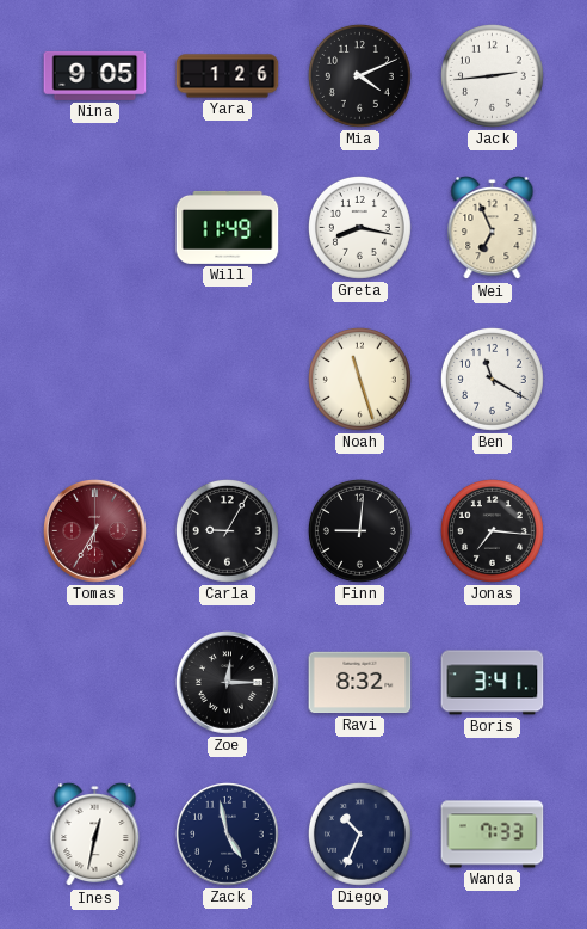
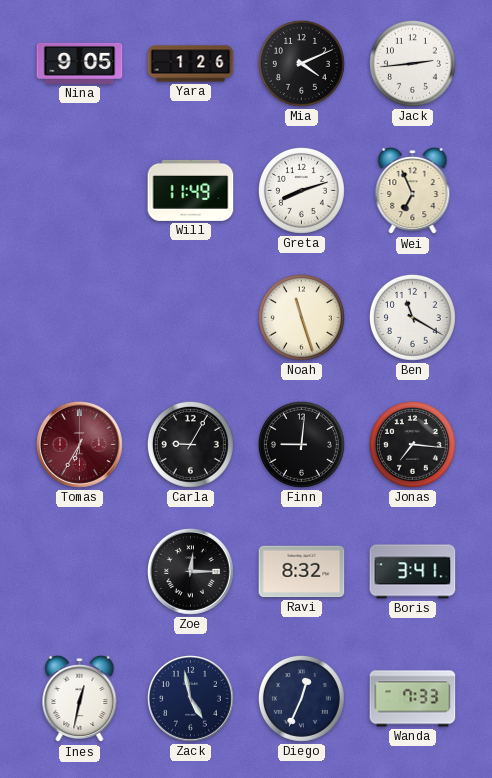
Greta: 8:17 -> 8:12 (301, 190)
Diego: 10:34 -> 12:34 (301, 698)
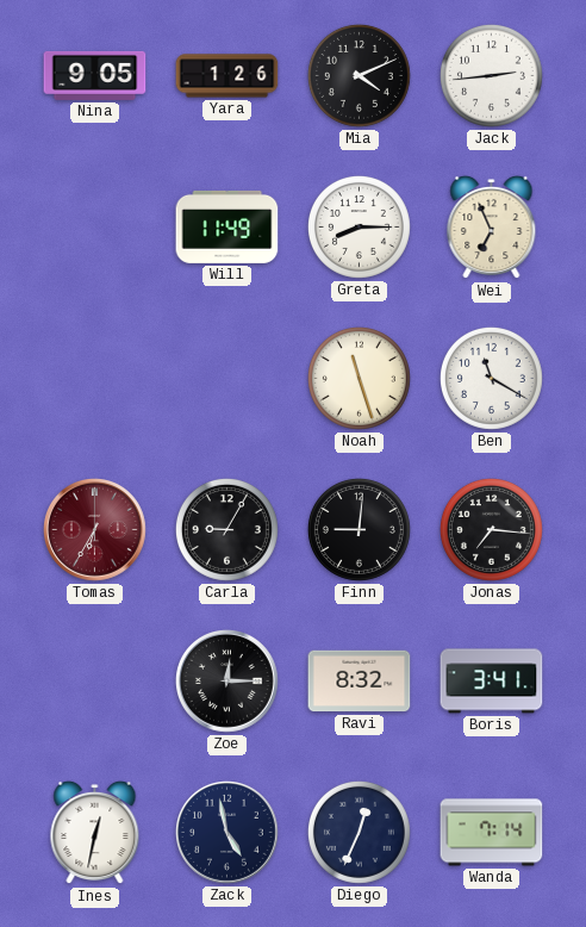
Greta: 8:12 -> 8:15 (359, 226)
Wanda: 7:33 -> 7:14 (492, 833)
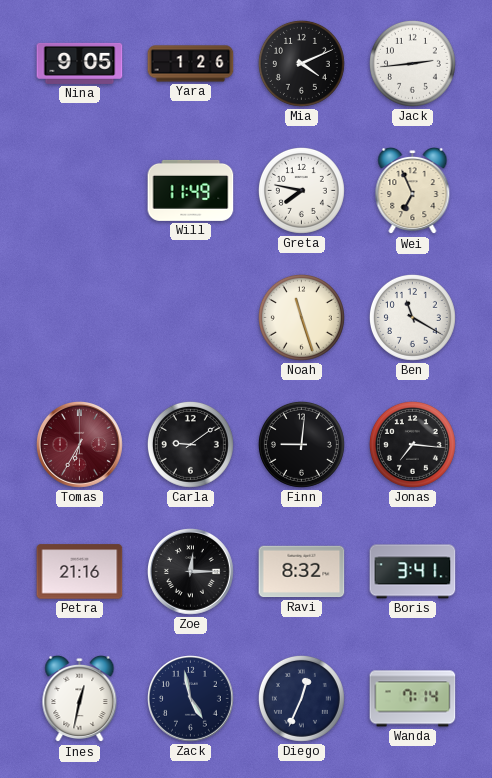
Greta: 8:15 -> 7:47 (301, 190)
Carla: 9:05 -> 9:09 (190, 444)
Petra: none -> 21:16 (80, 572)
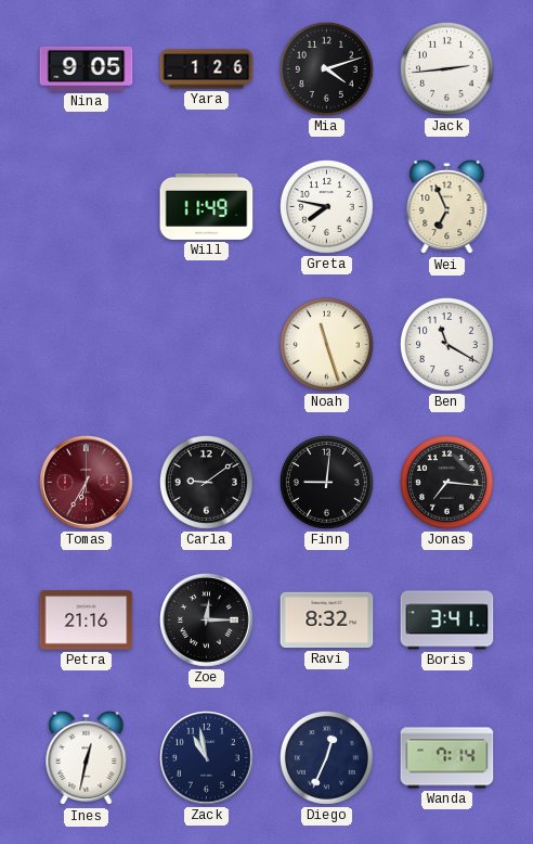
Mia: 4:11 -> 4:12 (326, 68)
Zack: 4:58 -> 10:58 (207, 758)
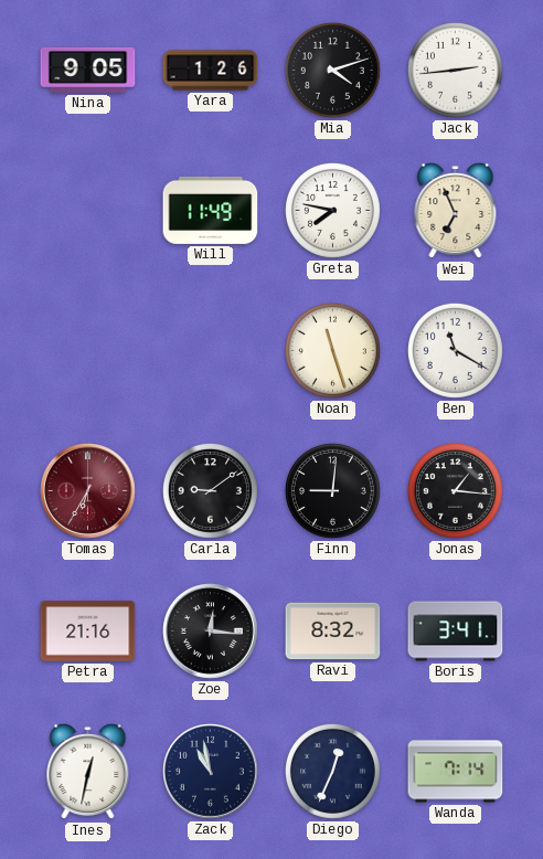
Jonas: 7:16 -> 1:16 (455, 490)
Zoe: 12:15 -> 12:16 (211, 632)
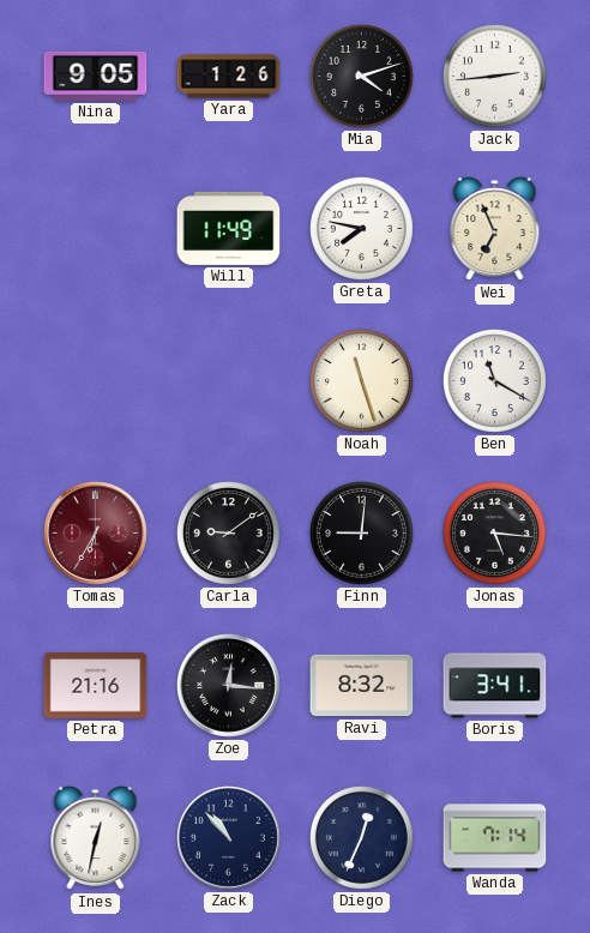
Jonas: 1:16 -> 5:16 (494, 532)
Zack: 10:58 -> 10:53 (229, 838)
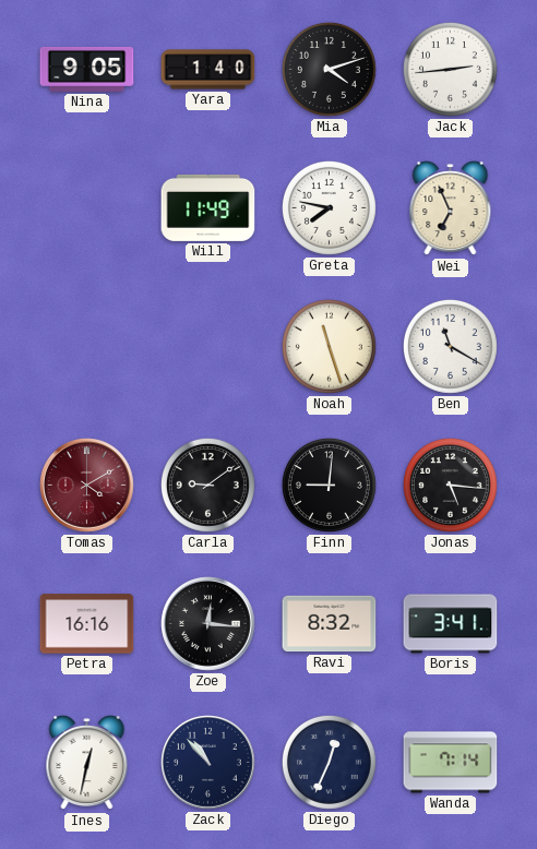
Yara: 1:26 -> 1:40 (208, 70)
Tomas: 6:35 -> 4:10 (87, 486)
Petra: 21:16 -> 16:16 (87, 624)
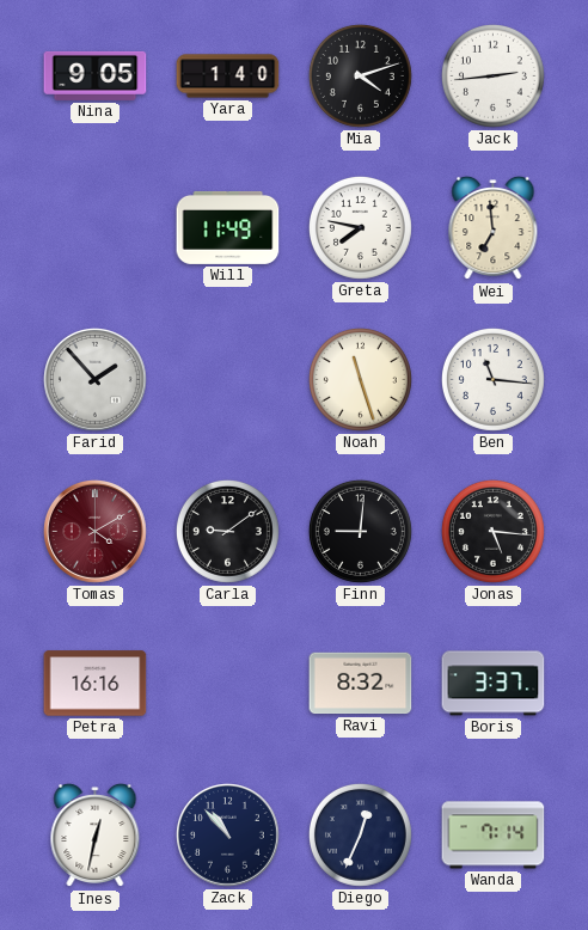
Wei: 6:56 -> 6:59 (494, 228)
Farid: none -> 1:53 (96, 380)
Ben: 11:20 -> 11:16 (492, 379)
Zoe: 12:16 -> none (208, 624)
Boris: 3:41 -> 3:37 (494, 684)
